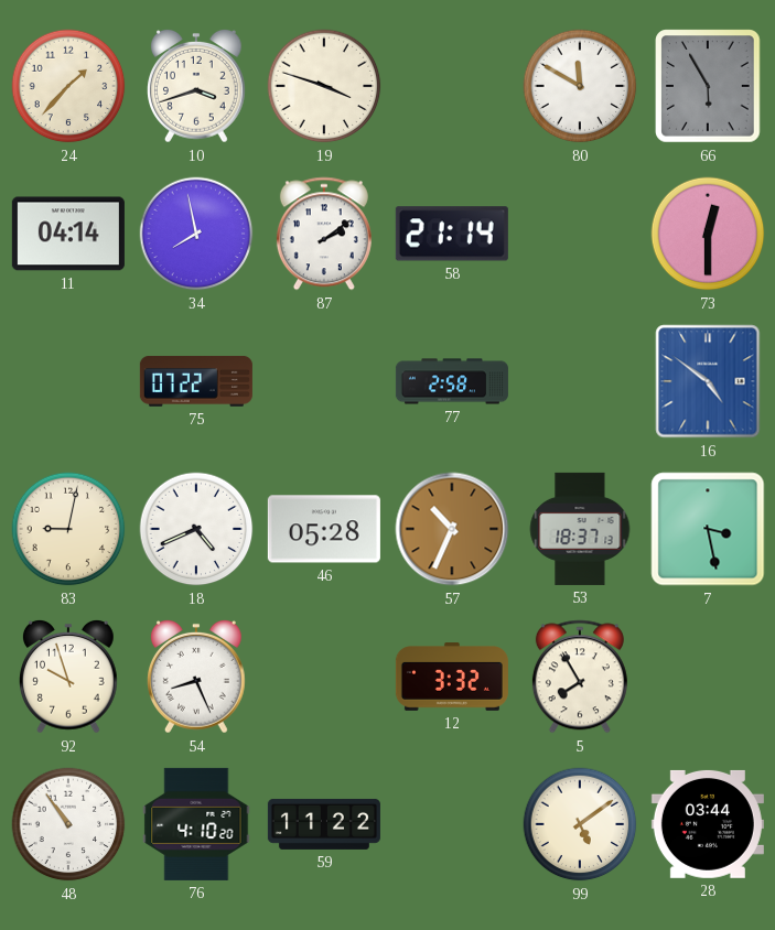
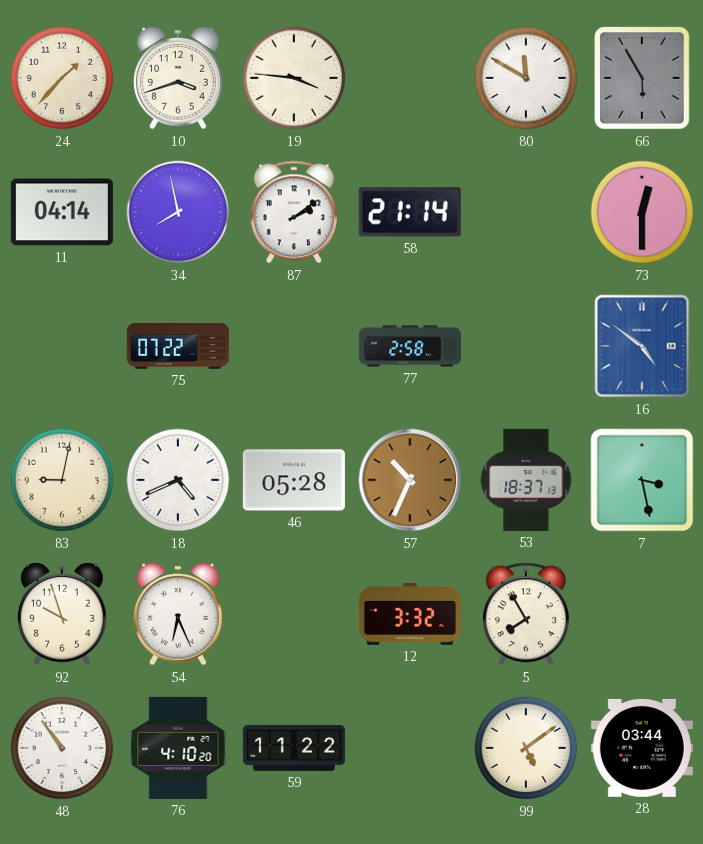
19: 3:48 -> 3:46 (294, 78)
54: 8:26 -> 6:26 (179, 614)
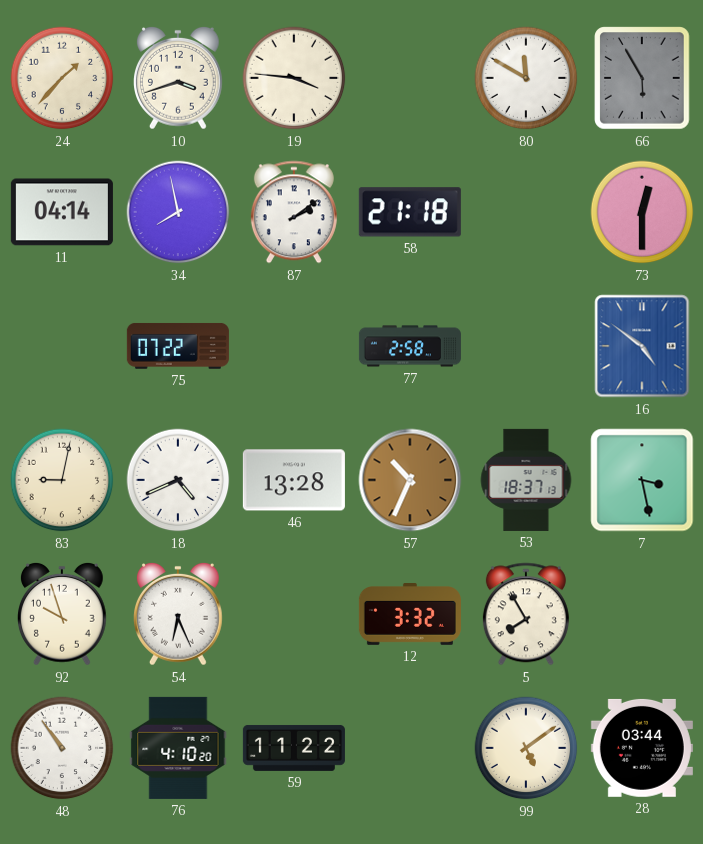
58: 21:14 -> 21:18 (410, 212)
46: 05:28 -> 13:28 (294, 480)
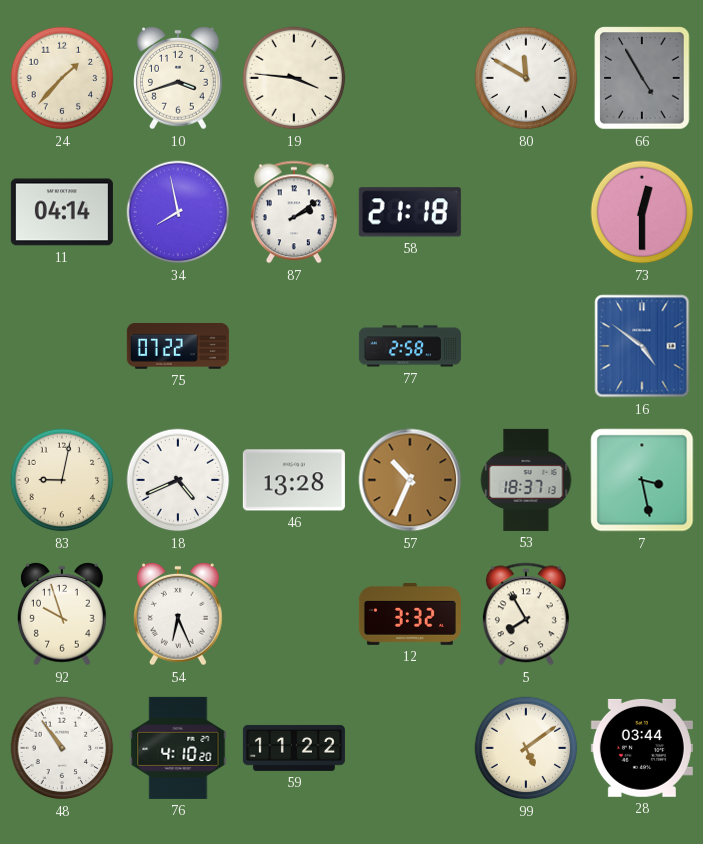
66: 5:55 -> 4:55 (642, 78)
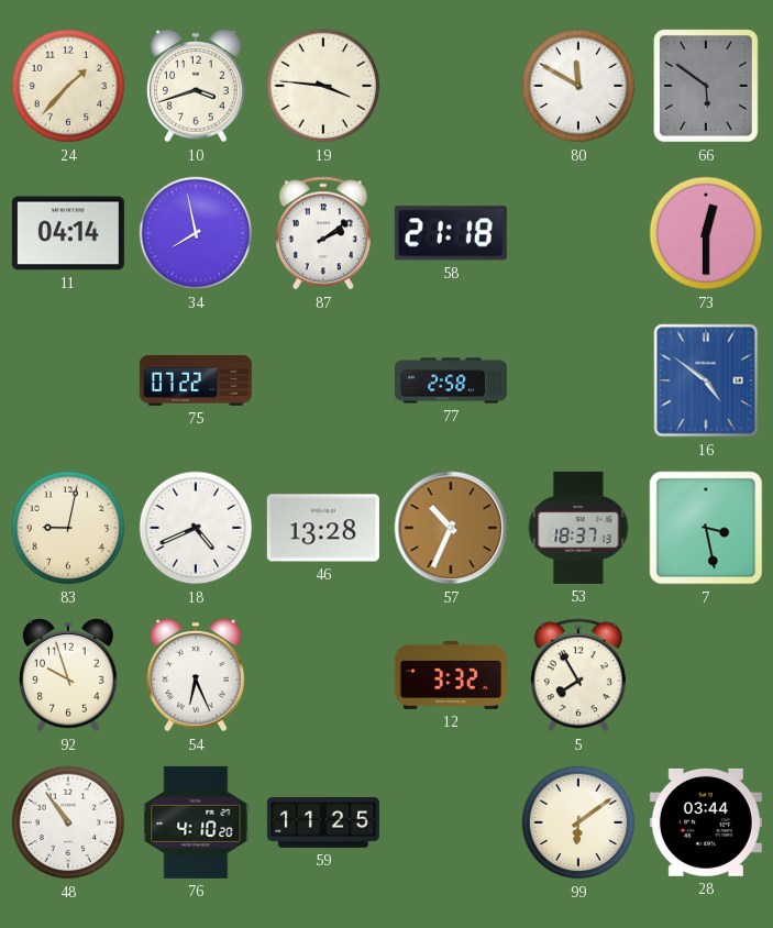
66: 4:55 -> 5:51 (706, 86)
59: 11:22 -> 11:25 (323, 822)
99: 5:09 -> 6:09 (578, 822)
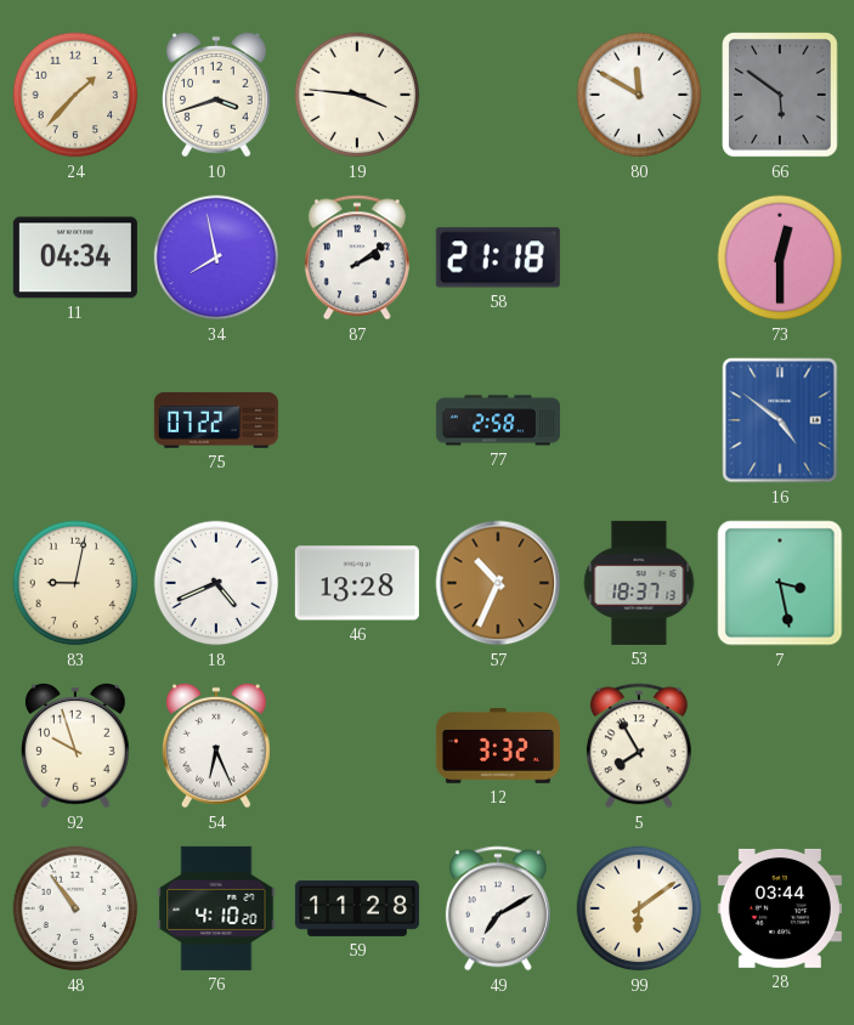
11: 04:14 -> 04:34 (75, 257)
59: 11:25 -> 11:28 (357, 908)
49: none -> 7:10 (498, 908)
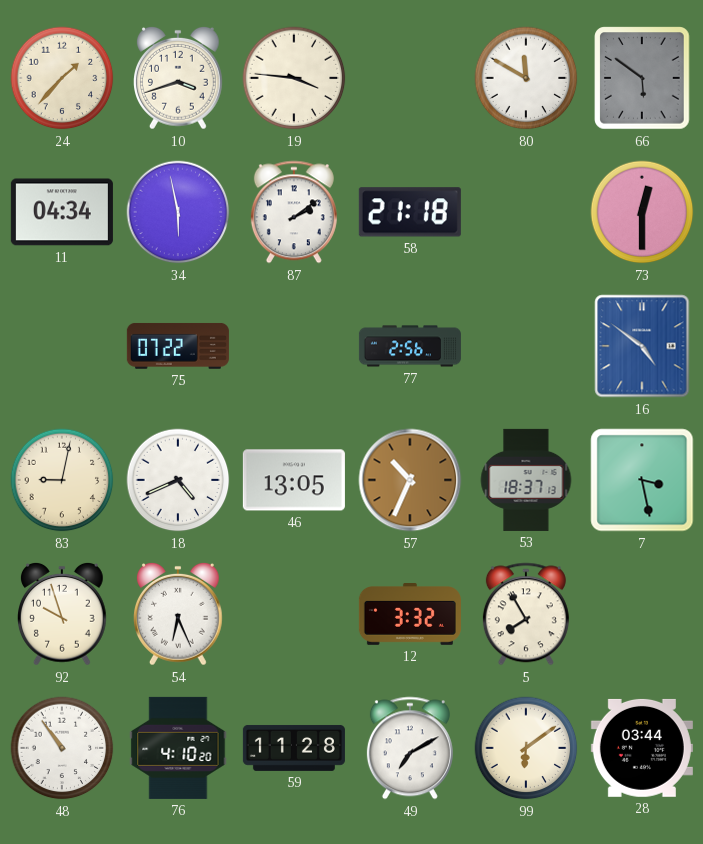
34: 7:58 -> 5:58 (178, 212)
77: 2:58 -> 2:56 (410, 346)
46: 13:28 -> 13:05 (294, 480)
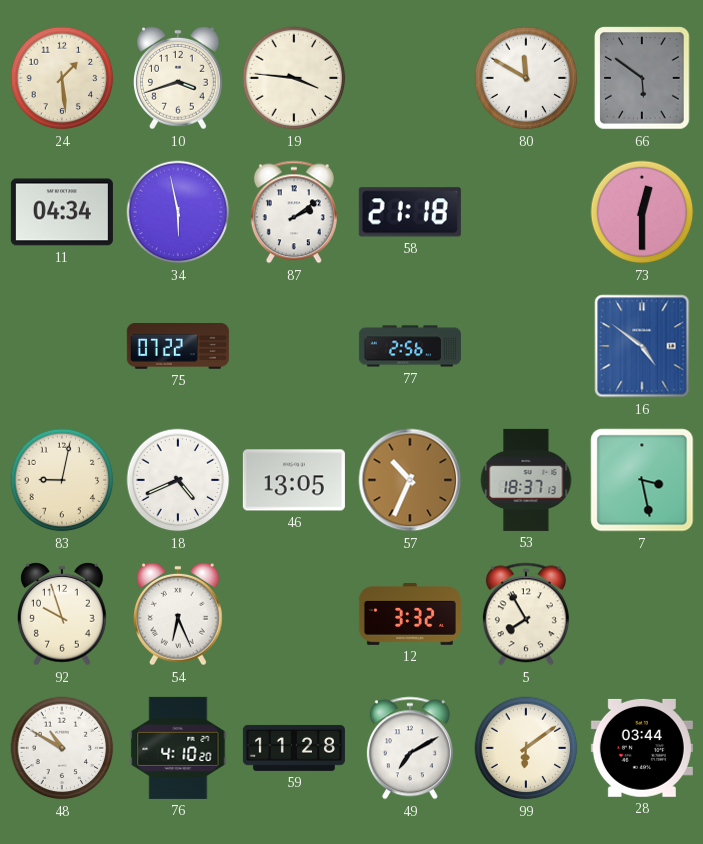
24: 1:37 -> 1:29 (62, 78)
48: 10:54 -> 10:50 (62, 748)
